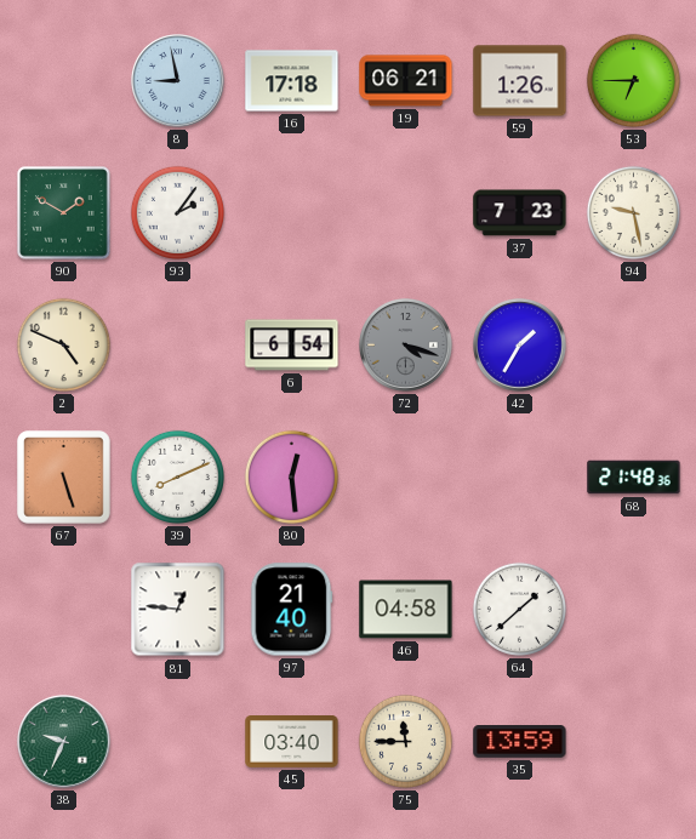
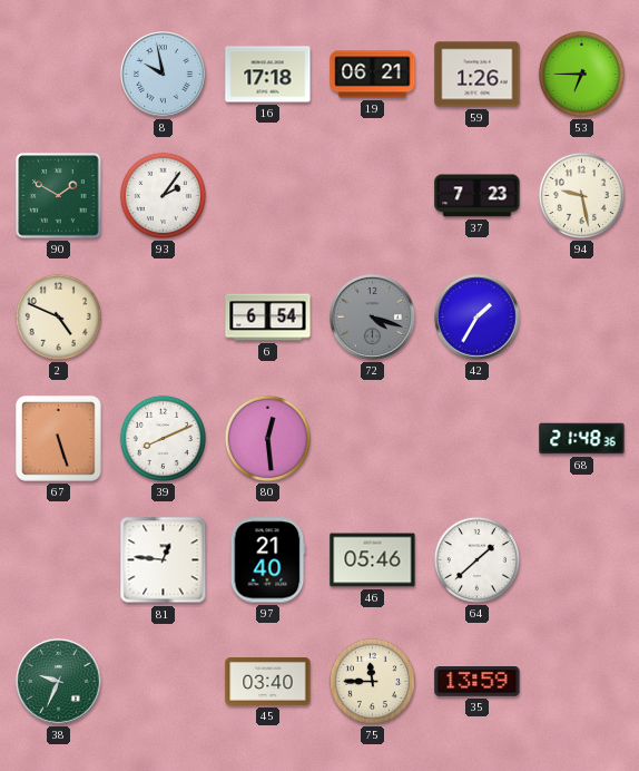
8: 8:58 -> 9:58 (164, 75)
46: 04:58 -> 05:46 (373, 560)
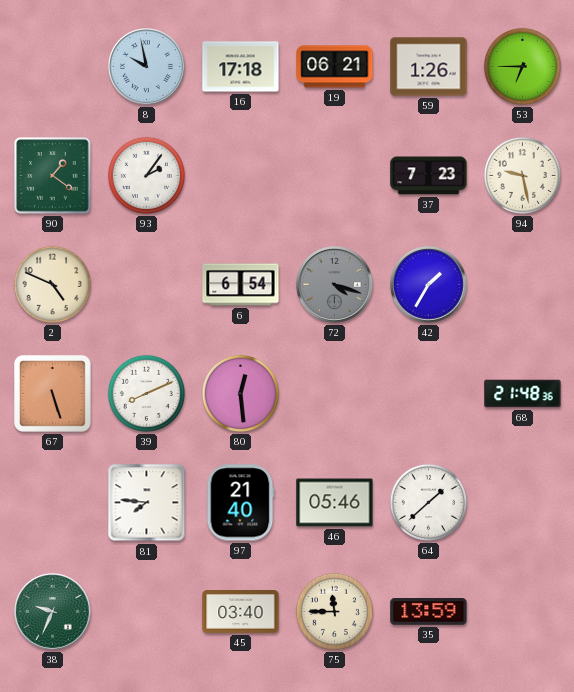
90: 1:50 -> 1:21 (53, 176)
81: 12:46 -> 7:46 (147, 503)
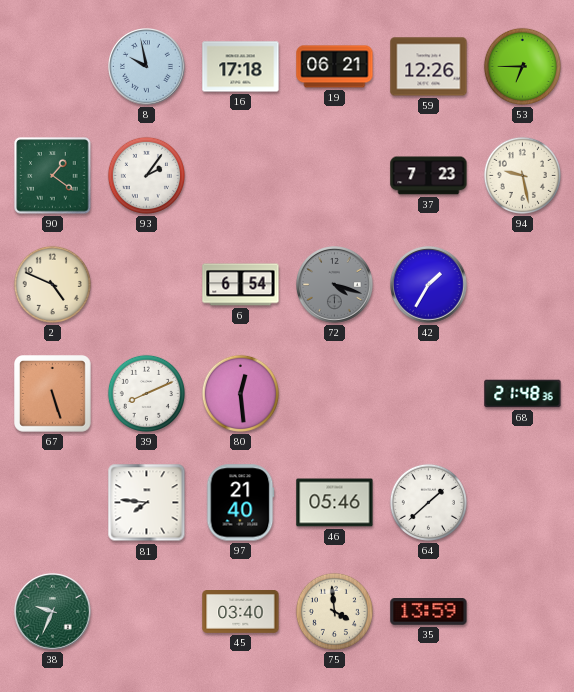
59: 1:26 -> 12:26 (429, 67)
75: 11:45 -> 3:59 (334, 611)
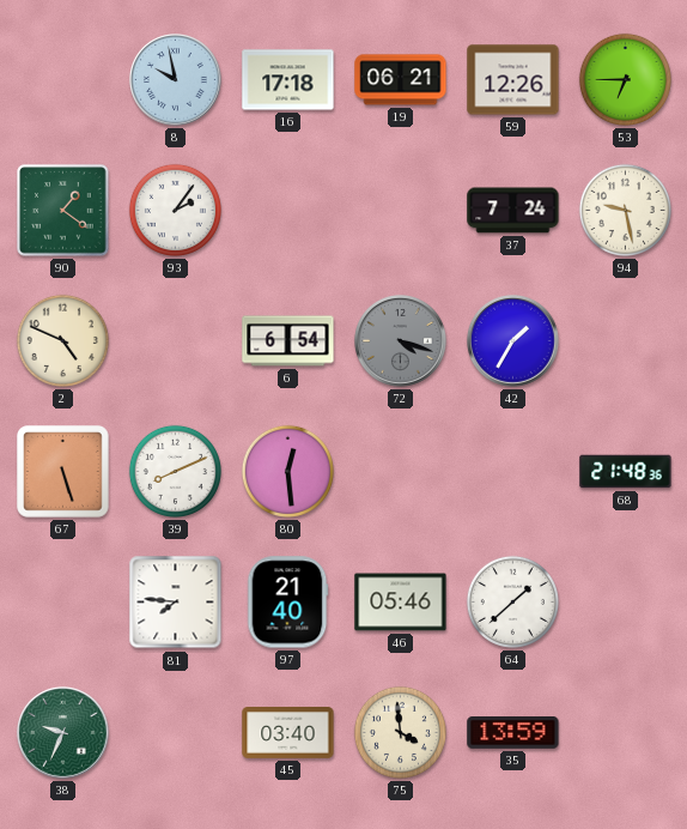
37: 7:23 -> 7:24 (513, 211)
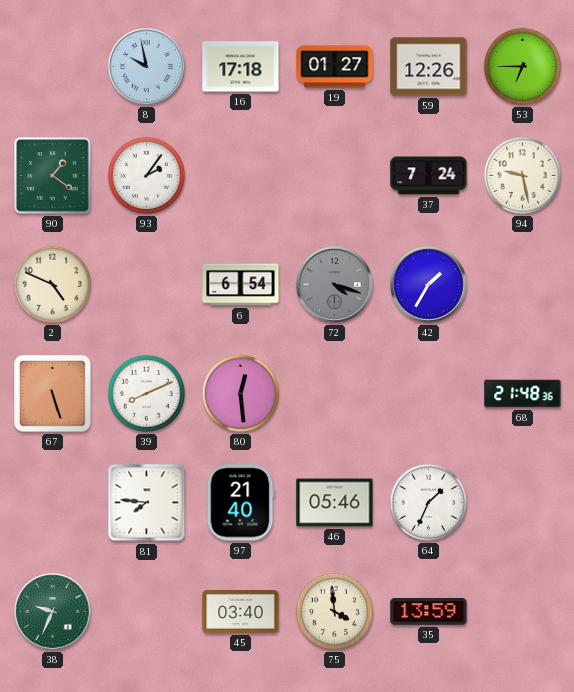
19: 06:21 -> 01:27 (335, 67)
64: 1:38 -> 1:34 (428, 502)
